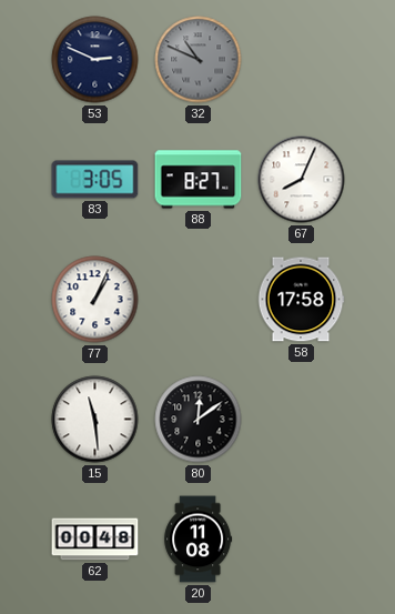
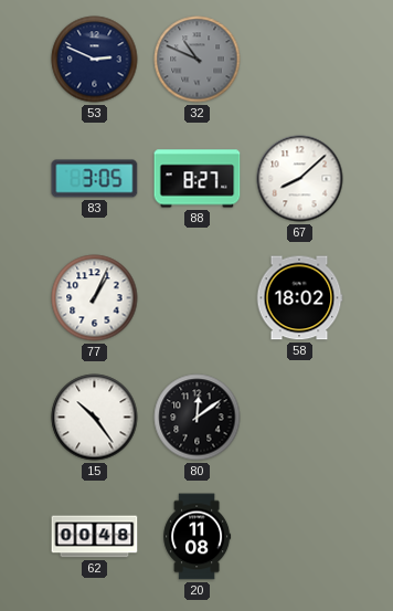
67: 8:04 -> 8:08 (300, 179)
58: 17:58 -> 18:02 (299, 298)
15: 11:29 -> 10:24 (95, 418)
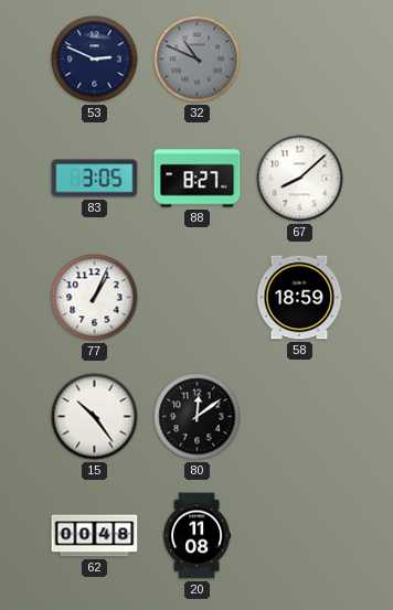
58: 18:02 -> 18:59 (299, 298)
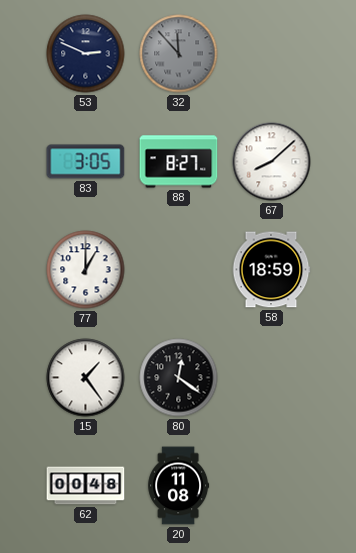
32: 10:49 -> 11:53 (179, 54)
77: 1:04 -> 1:00 (86, 270)
15: 10:24 -> 1:24 (86, 378)
80: 12:09 -> 12:21 (179, 378)
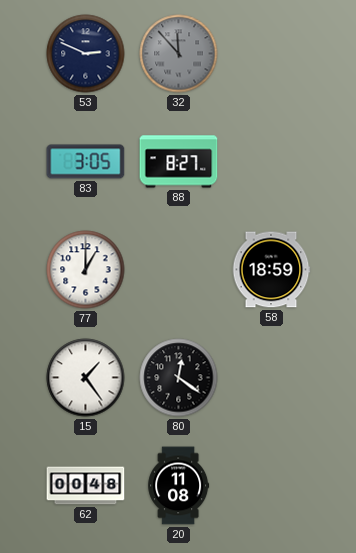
67: 8:08 -> none (272, 162)
